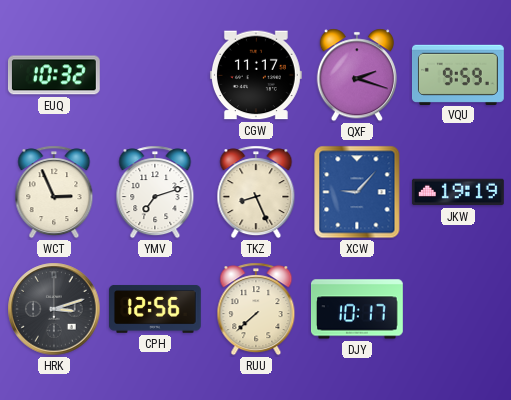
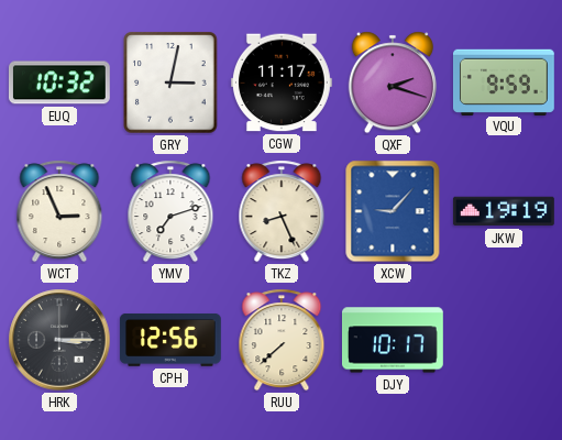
GRY: none -> 3:02 (170, 82)
HRK: 3:12 -> 3:15 (59, 340)
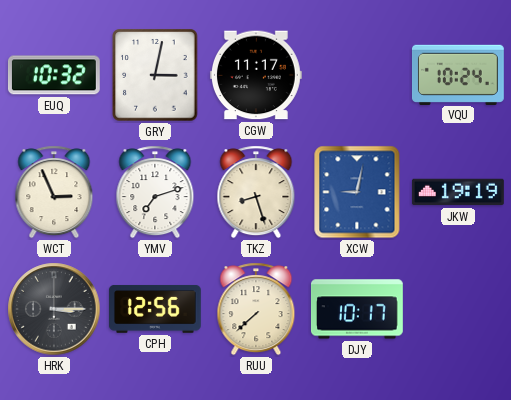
QXF: 2:18 -> none (393, 82)
VQU: 9:59 -> 10:24 (458, 74)
TKZ: 8:26 -> 8:27 (256, 192)
XCW: 9:07 -> 9:02 (357, 192)
